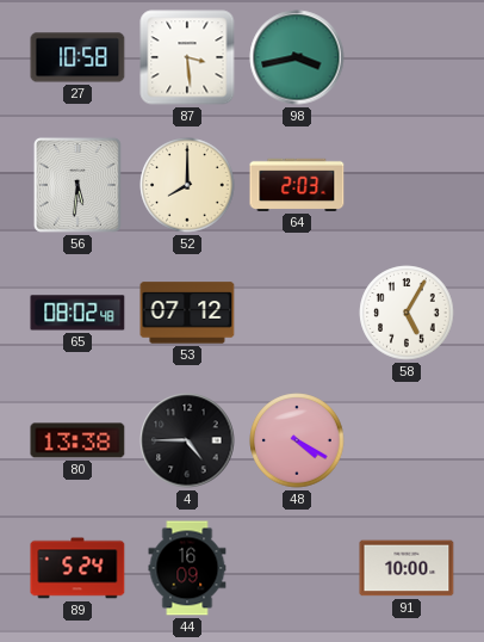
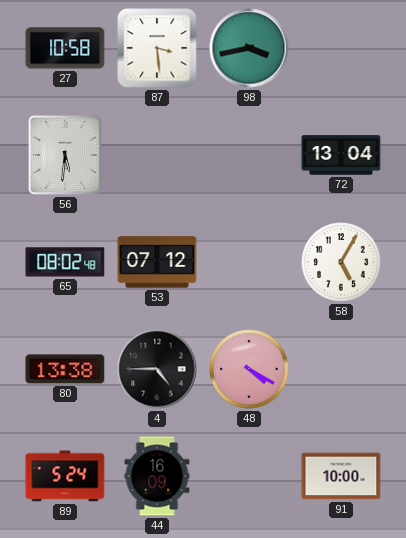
52: 8:00 -> none (187, 185)
64: 2:03 -> none (297, 185)
72: none -> 13:04 (341, 155)
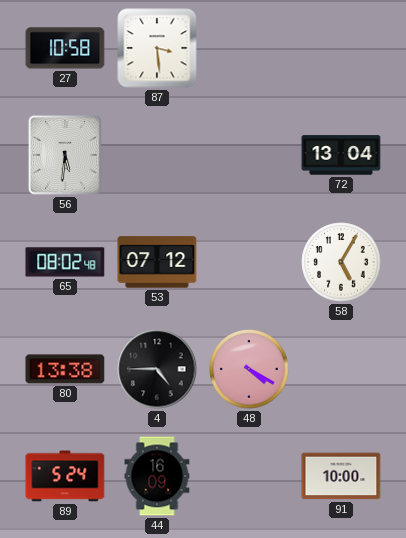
98: 3:43 -> none (249, 48)
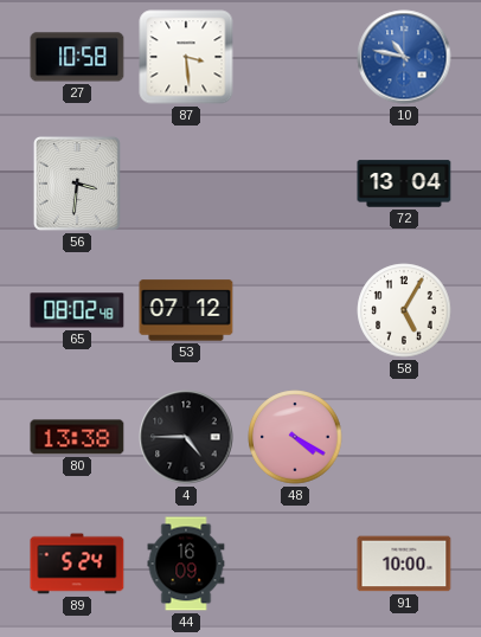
10: none -> 10:47 (404, 57)
56: 5:31 -> 3:31 (77, 184)
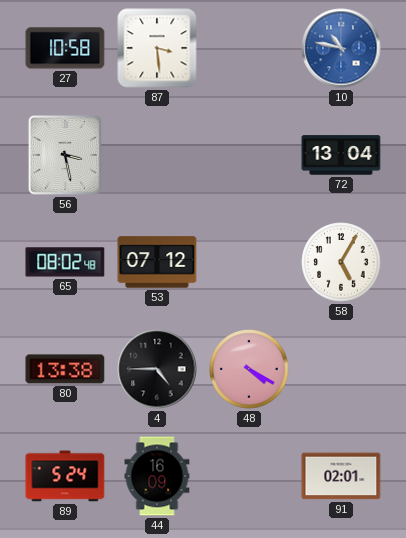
56: 3:31 -> 3:28 (65, 155)
91: 10:00 -> 02:01 (341, 476)
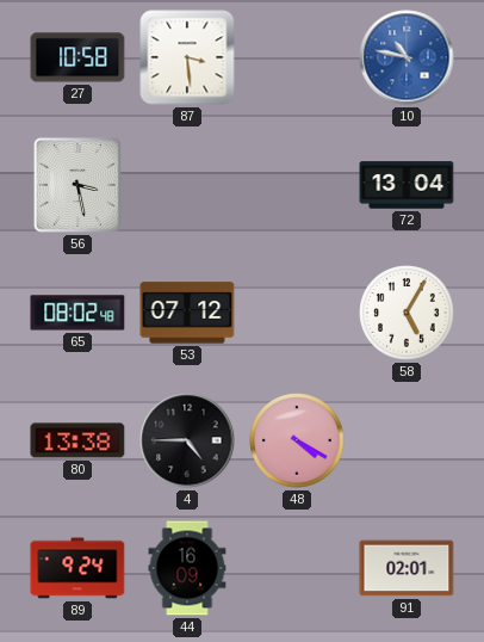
89: 5:24 -> 9:24 (77, 568)
